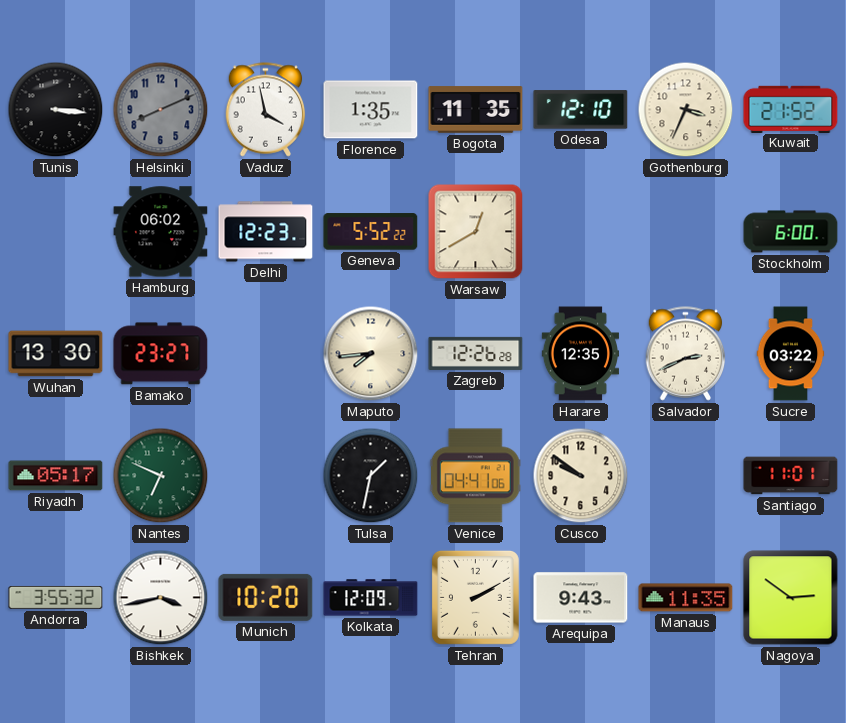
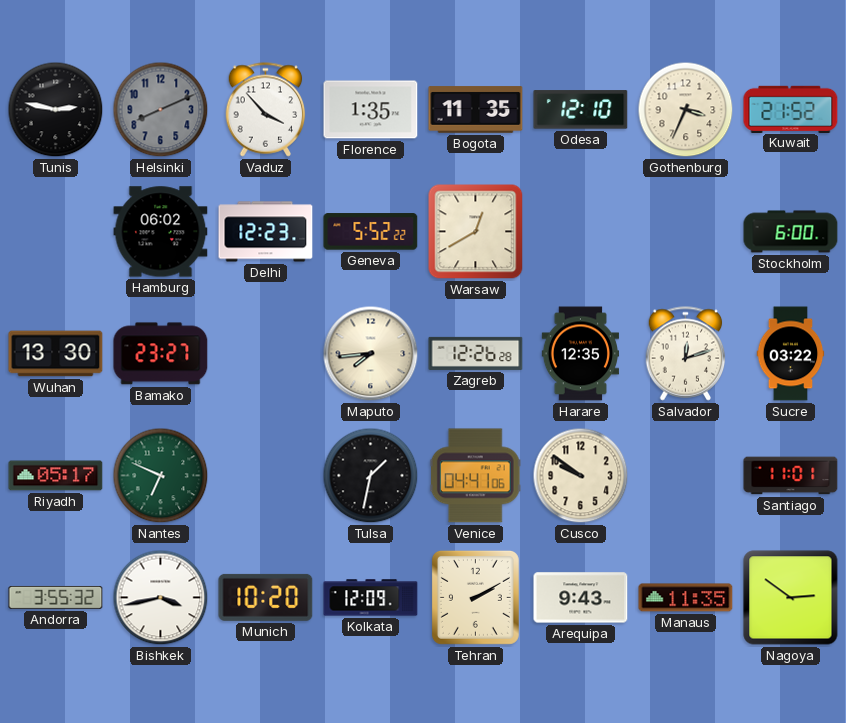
Tunis: 3:16 -> 2:47 (56, 110)
Vaduz: 3:58 -> 3:53 (266, 110)
Salvador: 2:41 -> 12:12 (686, 354)
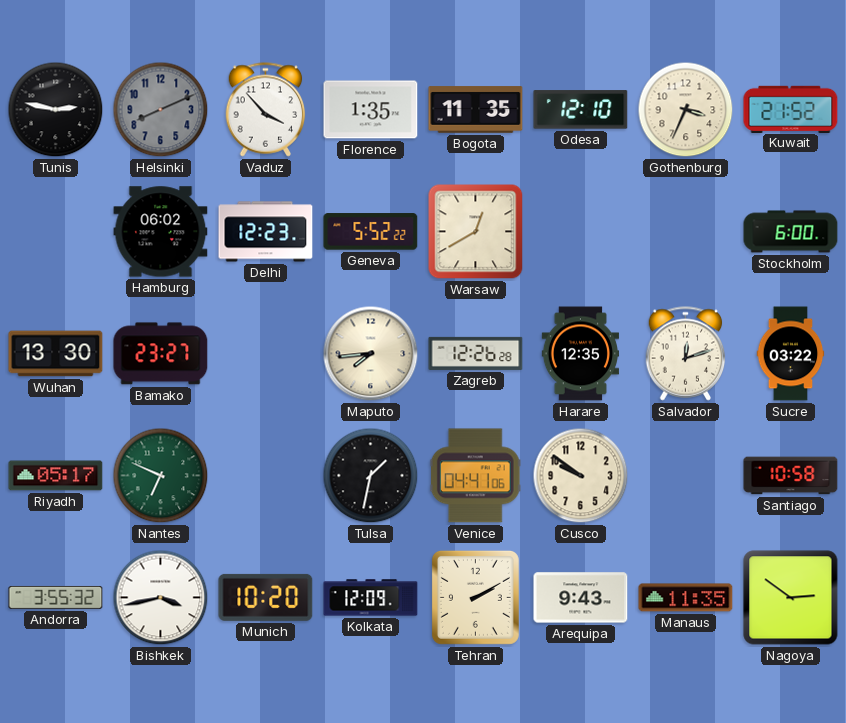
Santiago: 11:01 -> 10:58 (791, 476)
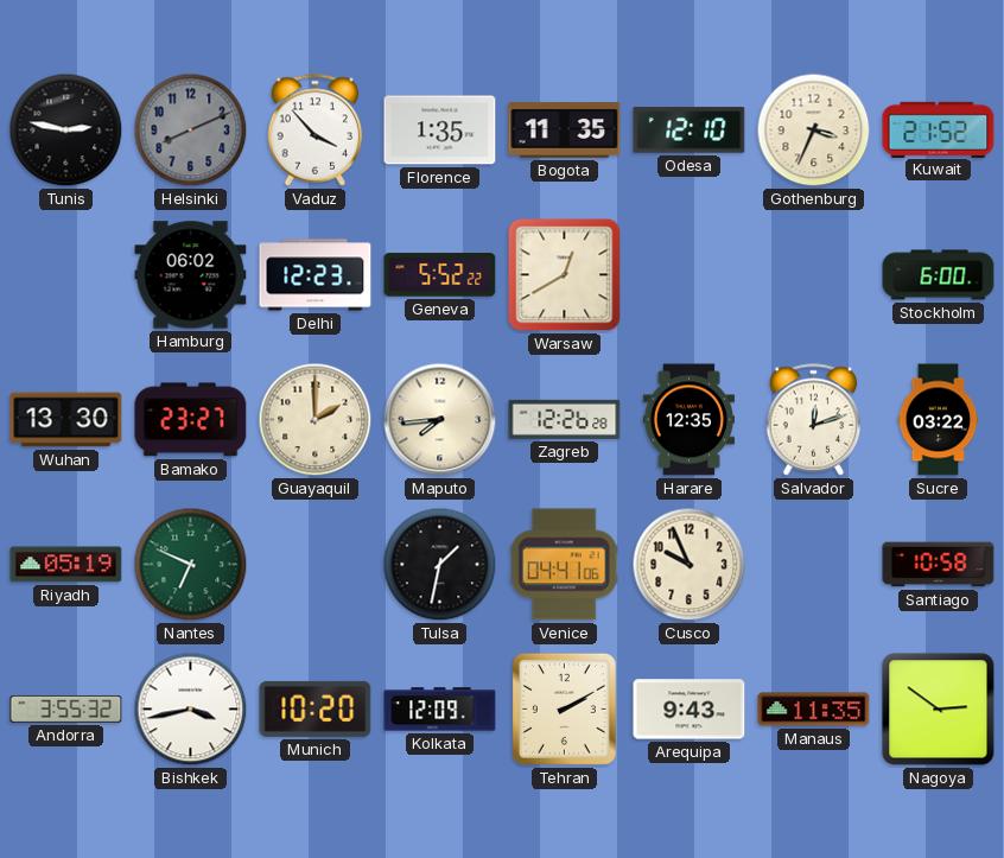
Guayaquil: none -> 2:00 (316, 420)
Riyadh: 05:17 -> 05:19 (66, 565)
Cusco: 9:51 -> 9:56 (690, 565)
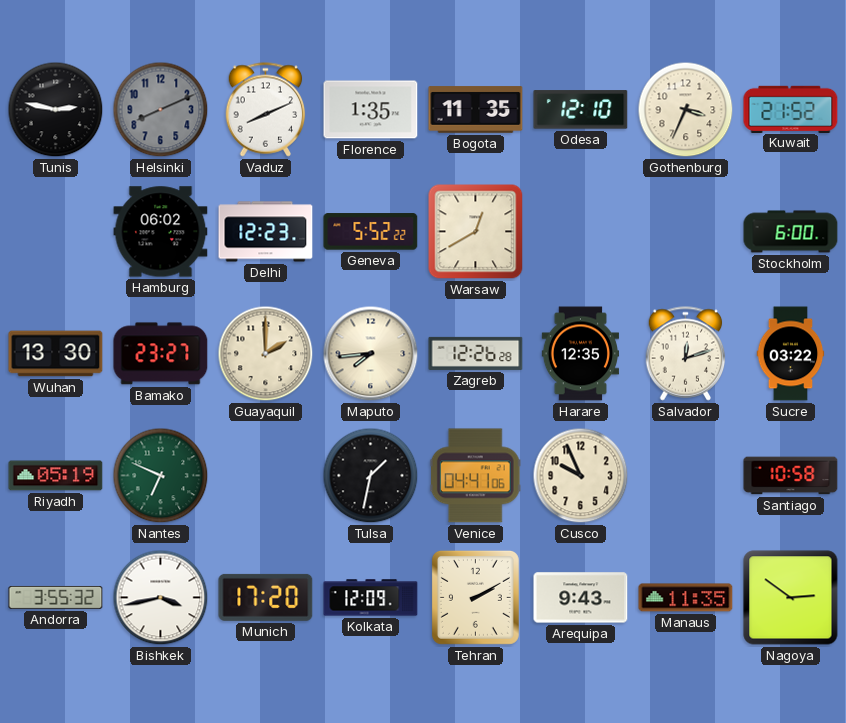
Vaduz: 3:53 -> 8:11 (266, 110)
Munich: 10:20 -> 17:20 (266, 597)
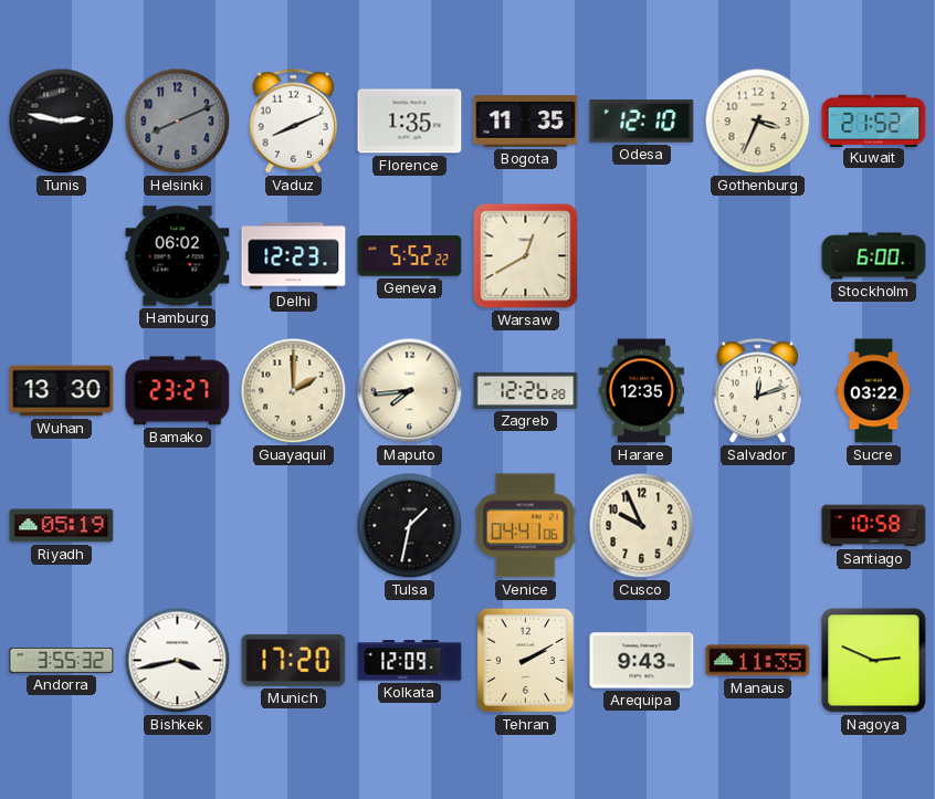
Nantes: 6:49 -> none (161, 476)
Nagoya: 2:51 -> 2:49 (874, 661)
